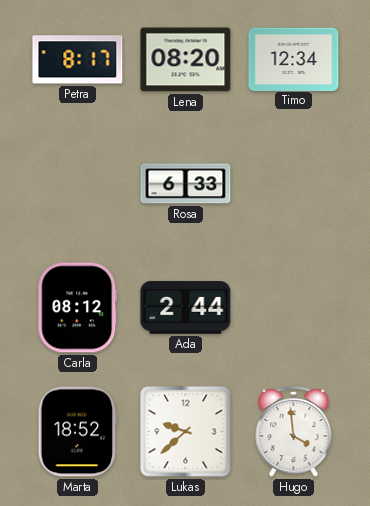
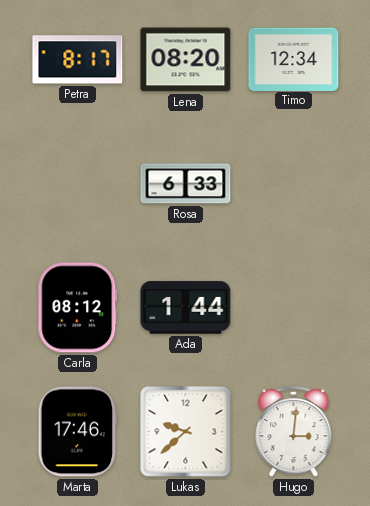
Ada: 2:44 -> 1:44 (186, 308)
Marta: 18:52 -> 17:46 (77, 432)
Hugo: 3:59 -> 3:01 (294, 431)
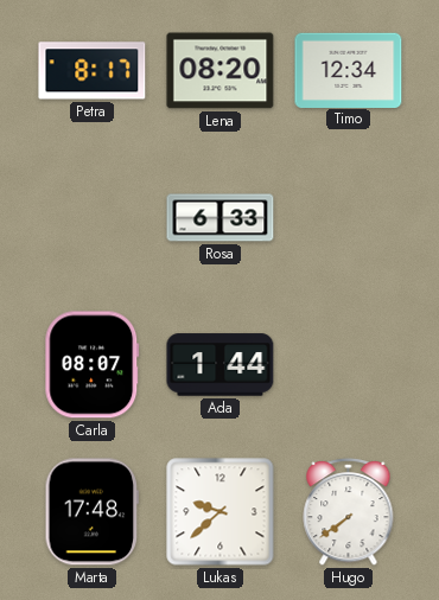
Carla: 08:12 -> 08:07 (93, 365)
Marta: 17:46 -> 17:48 (91, 512)
Hugo: 3:01 -> 7:39 (349, 511)
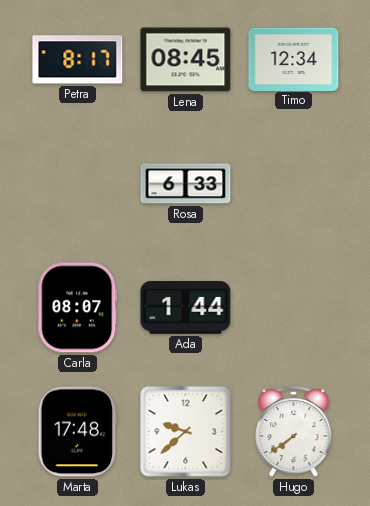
Lena: 08:20 -> 08:45 (186, 60)
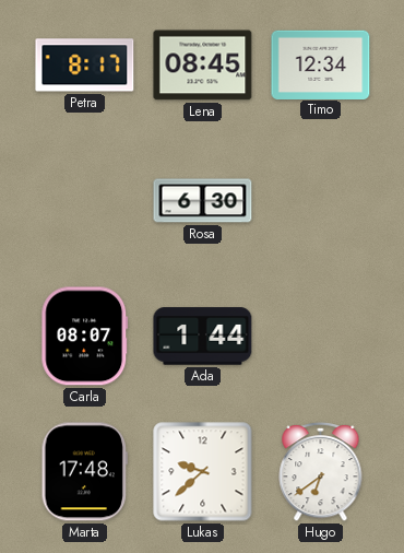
Rosa: 6:33 -> 6:30 (203, 201)
Hugo: 7:39 -> 6:39 (321, 471)
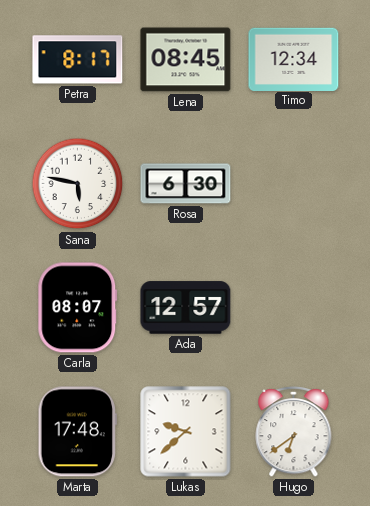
Sana: none -> 5:47 (78, 184)
Ada: 1:44 -> 12:57 (186, 308)
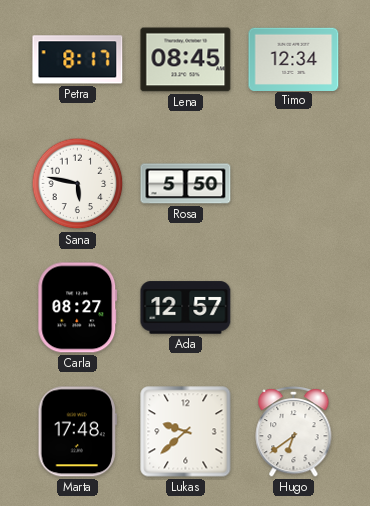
Rosa: 6:30 -> 5:50 (186, 184)
Carla: 08:07 -> 08:27 (78, 308)
